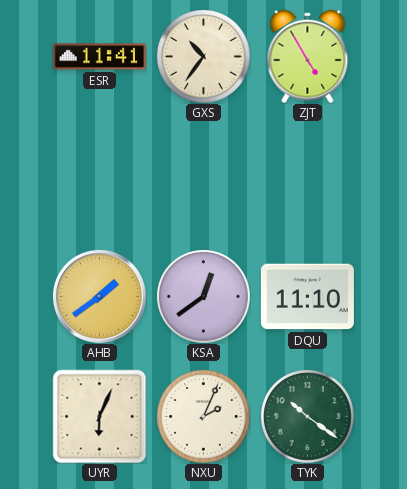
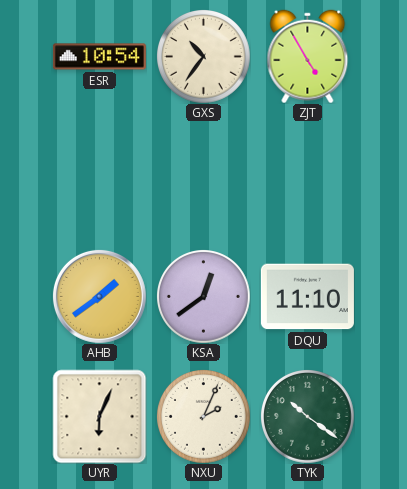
ESR: 11:41 -> 10:54 (99, 57)
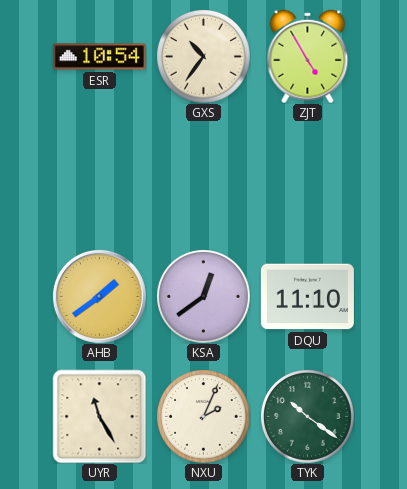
UYR: 6:04 -> 11:25 (99, 416)
